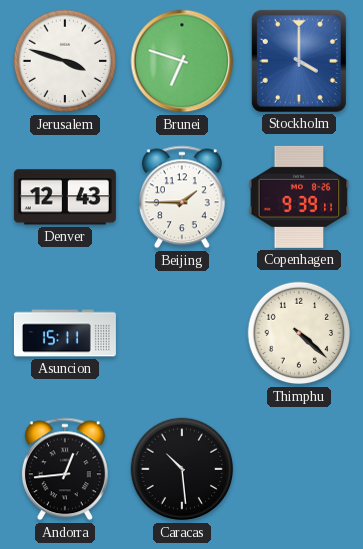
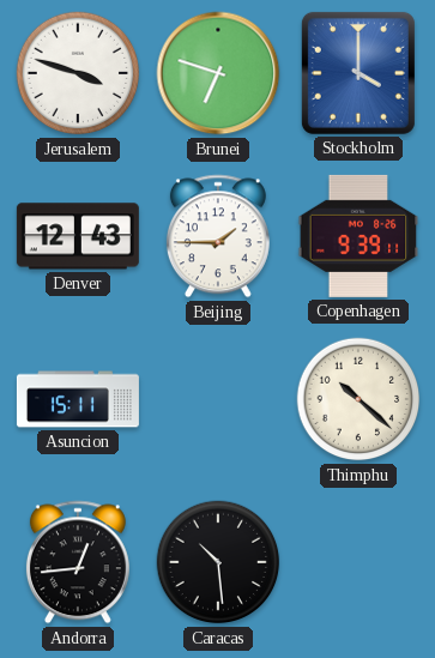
Thimphu: 4:22 -> 10:22 (358, 399)
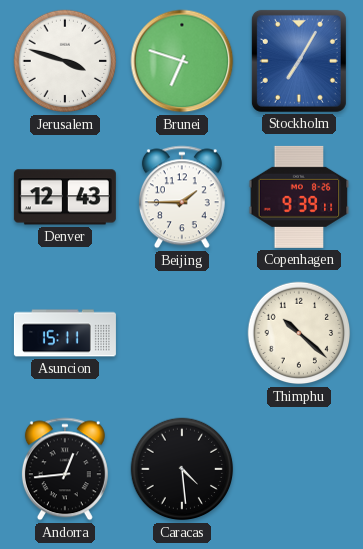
Stockholm: 4:00 -> 7:05 (299, 61)
Caracas: 10:29 -> 4:29 (182, 469)
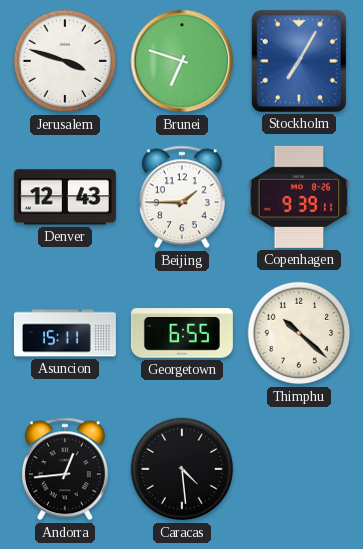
Georgetown: none -> 6:55 (182, 333)
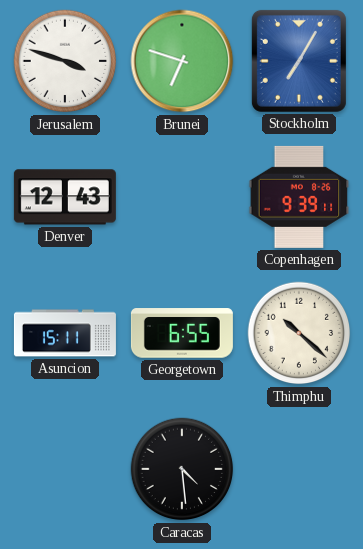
Beijing: 1:45 -> none (182, 197)
Andorra: 12:44 -> none (65, 469)
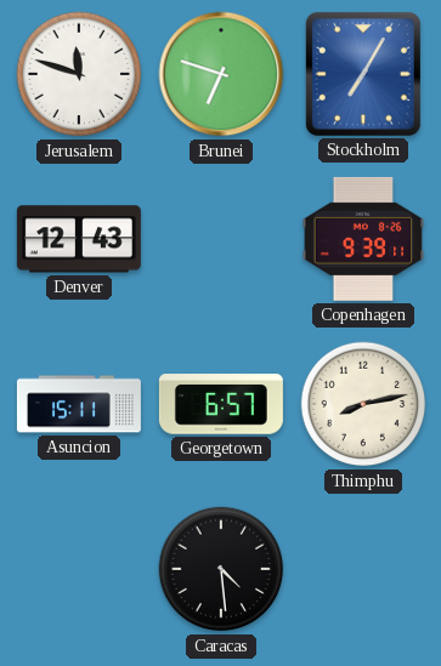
Jerusalem: 3:48 -> 11:48 (79, 74)
Georgetown: 6:55 -> 6:57 (221, 404)
Thimphu: 10:22 -> 8:13 (363, 404)
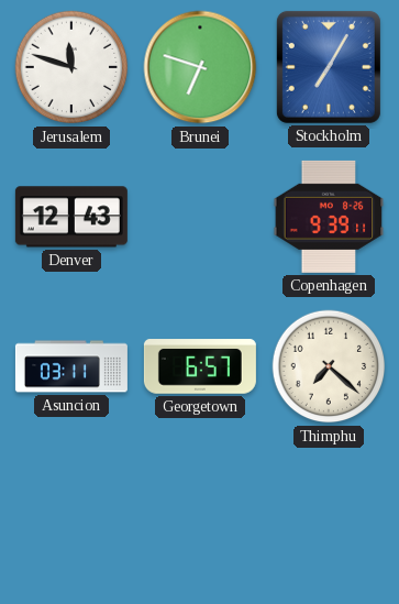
Asuncion: 15:11 -> 03:11 (71, 366)
Thimphu: 8:13 -> 7:22 (329, 366)
Caracas: 4:29 -> none (221, 569)
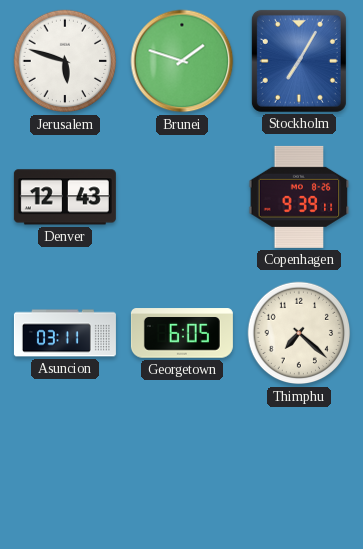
Jerusalem: 11:48 -> 5:48 (65, 61)
Brunei: 6:48 -> 1:48 (182, 61)
Georgetown: 6:57 -> 6:05 (182, 333)
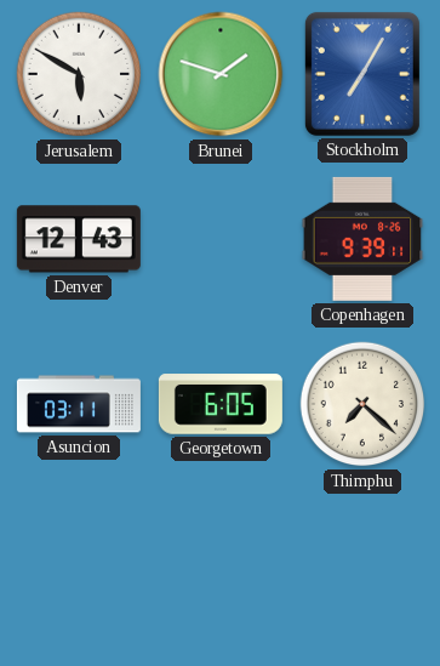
Jerusalem: 5:48 -> 5:50 (79, 74)
